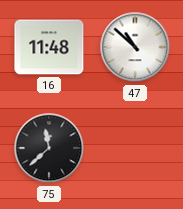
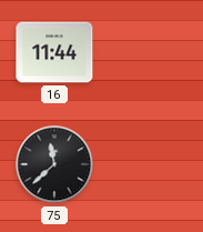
16: 11:48 -> 11:44 (54, 52)
47: 10:52 -> none (135, 47)
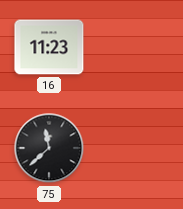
16: 11:44 -> 11:23 (49, 47)
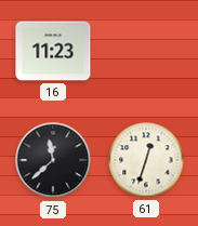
61: none -> 12:33 (146, 160)
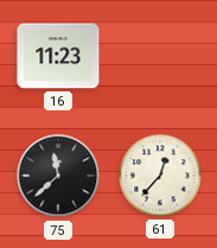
61: 12:33 -> 12:37 (160, 176)
